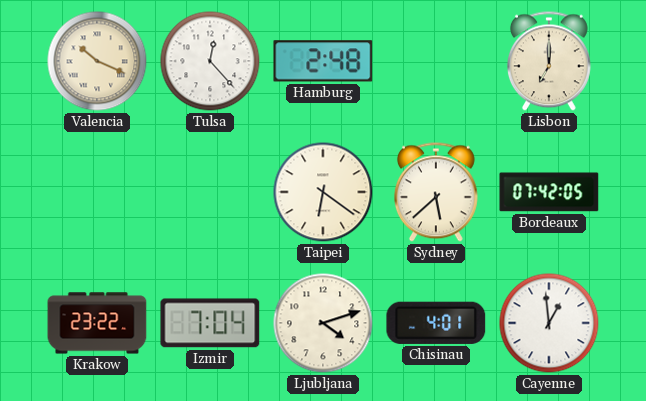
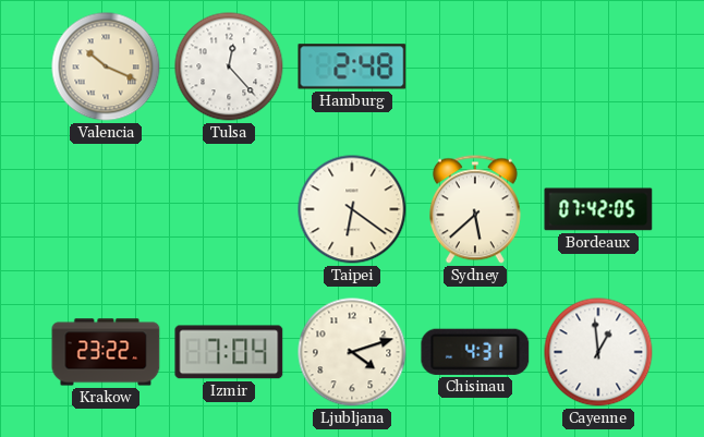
Lisbon: 7:00 -> none (549, 61)
Chisinau: 4:01 -> 4:31 (475, 352)
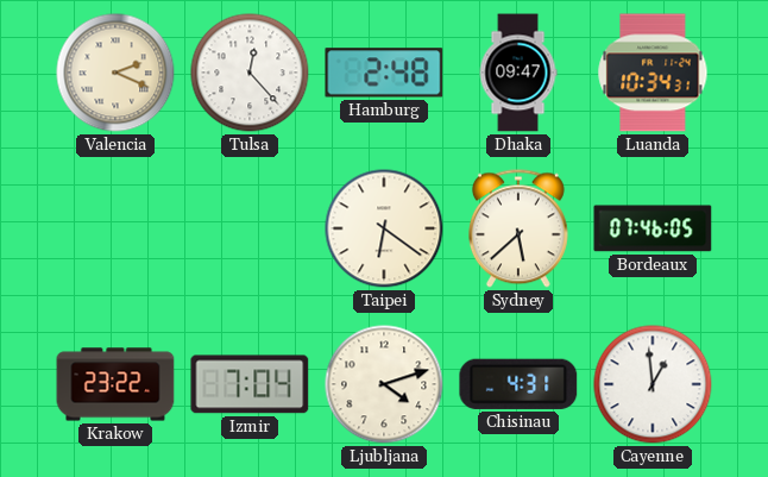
Valencia: 10:19 -> 2:19 (115, 73)
Dhaka: none -> 09:47 (518, 73)
Luanda: none -> 10:34 (653, 73)
Bordeaux: 07:42 -> 07:46 (653, 228)
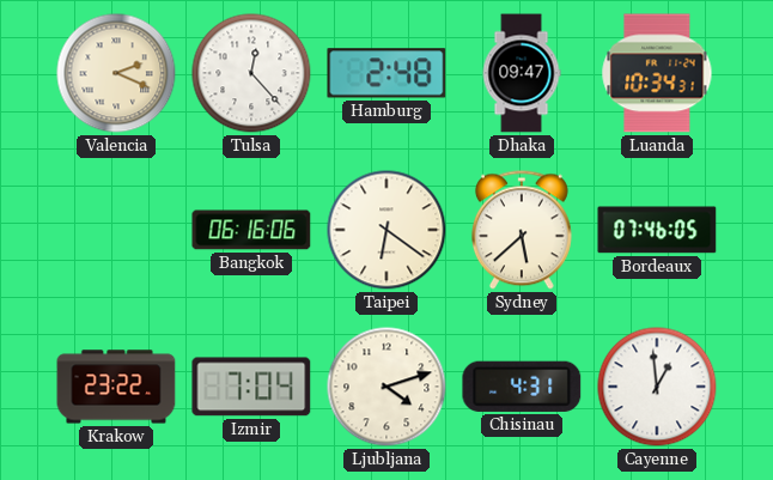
Bangkok: none -> 06:16 (251, 230)
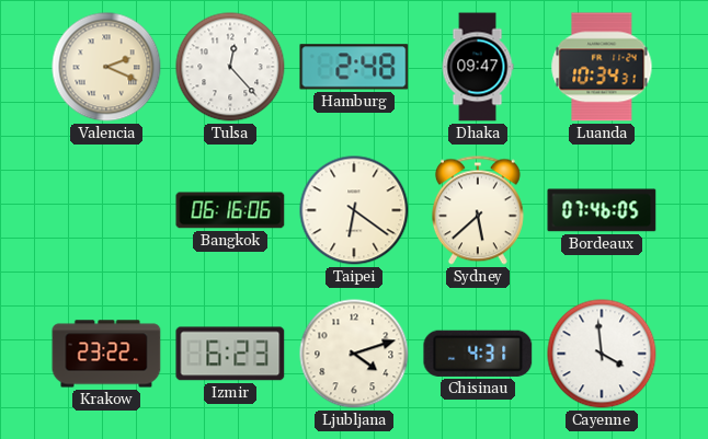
Izmir: 7:04 -> 6:23 (230, 354)
Cayenne: 12:59 -> 3:59 (602, 354)
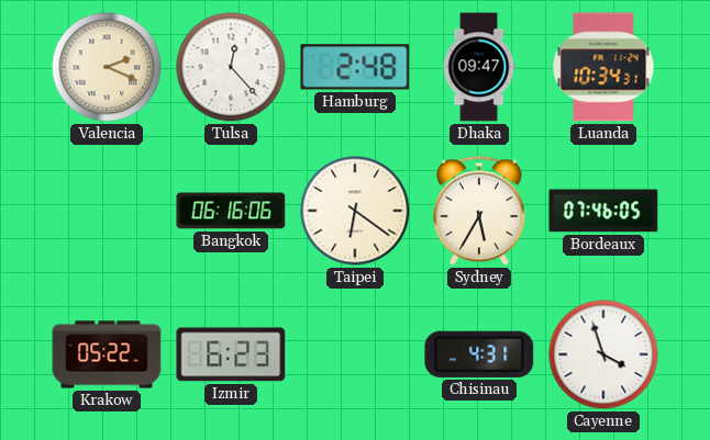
Sydney: 5:38 -> 5:35 (479, 211)
Krakow: 23:22 -> 05:22 (107, 354)
Ljubljana: 4:12 -> none (354, 354)
Cayenne: 3:59 -> 3:57 (603, 354)
